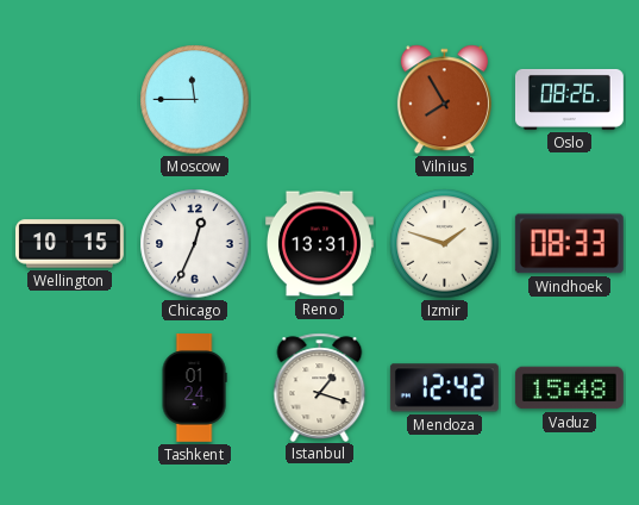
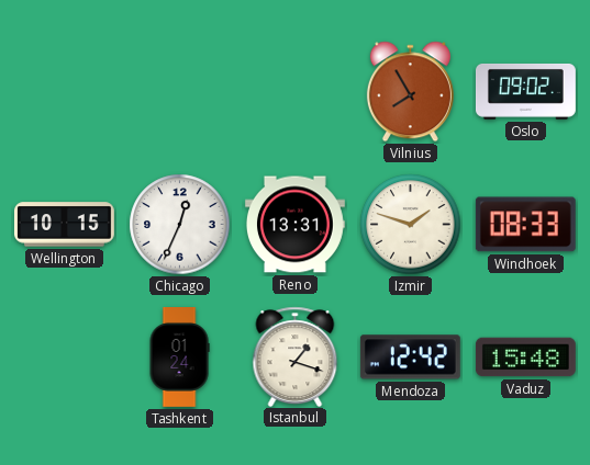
Moscow: 11:45 -> none (195, 100)
Oslo: 08:26 -> 09:02 (525, 91)
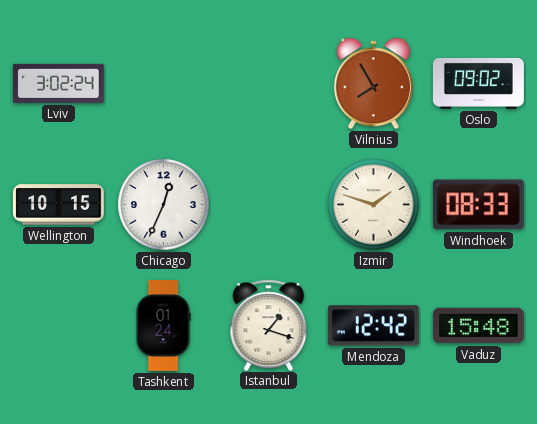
Lviv: none -> 3:02 (58, 83)
Reno: 13:31 -> none (294, 225)
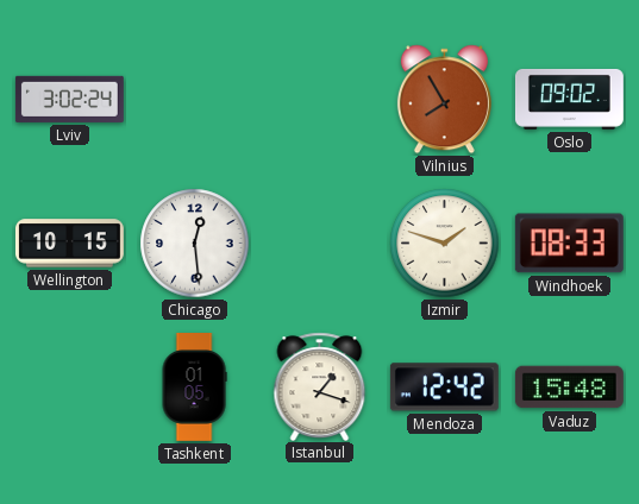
Chicago: 12:34 -> 12:29 (195, 244)
Tashkent: 01:24 -> 01:05 (194, 388)
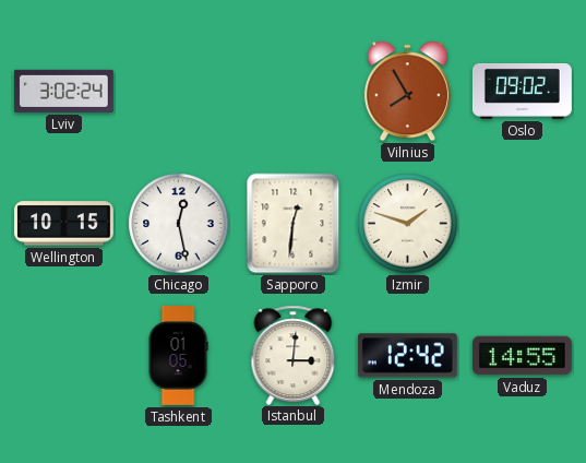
Chicago: 12:29 -> 12:28 (179, 224)
Sapporo: none -> 12:31 (294, 224)
Windhoek: 08:33 -> none (569, 244)
Istanbul: 1:18 -> 3:01 (294, 355)
Vaduz: 15:48 -> 14:55 (522, 356)
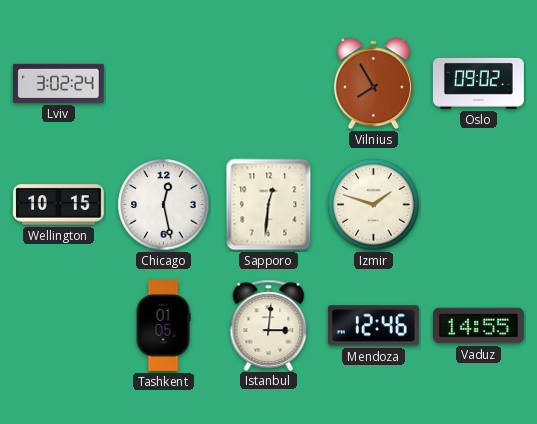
Mendoza: 12:42 -> 12:46 (373, 326)
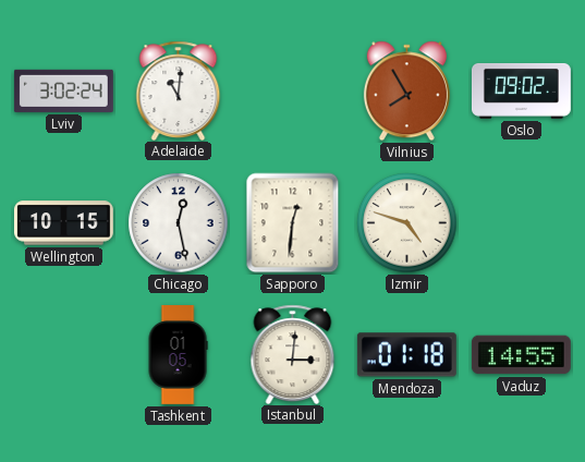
Adelaide: none -> 11:01 (179, 90)
Izmir: 1:48 -> 4:48 (407, 223)
Mendoza: 12:46 -> 01:18 (406, 355)
